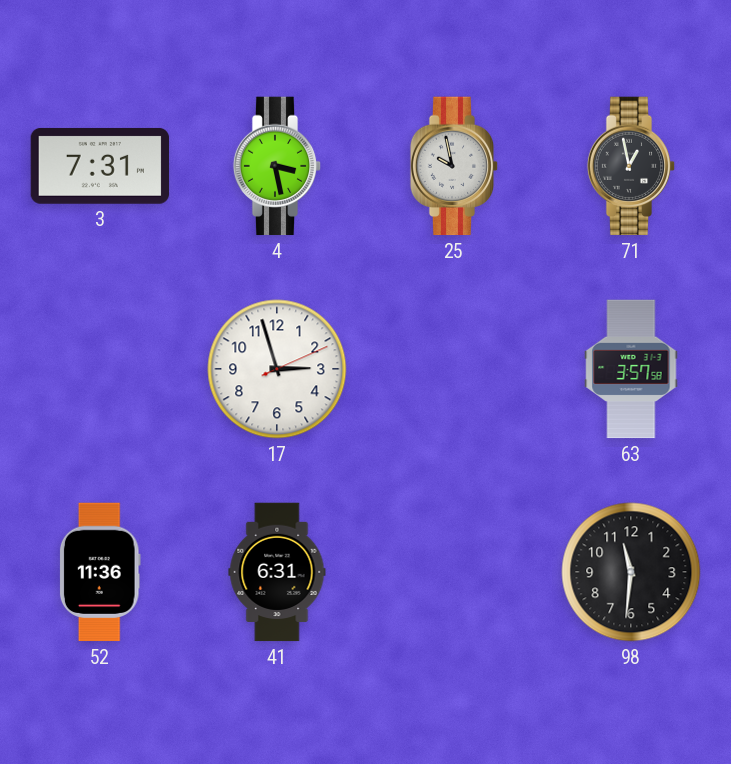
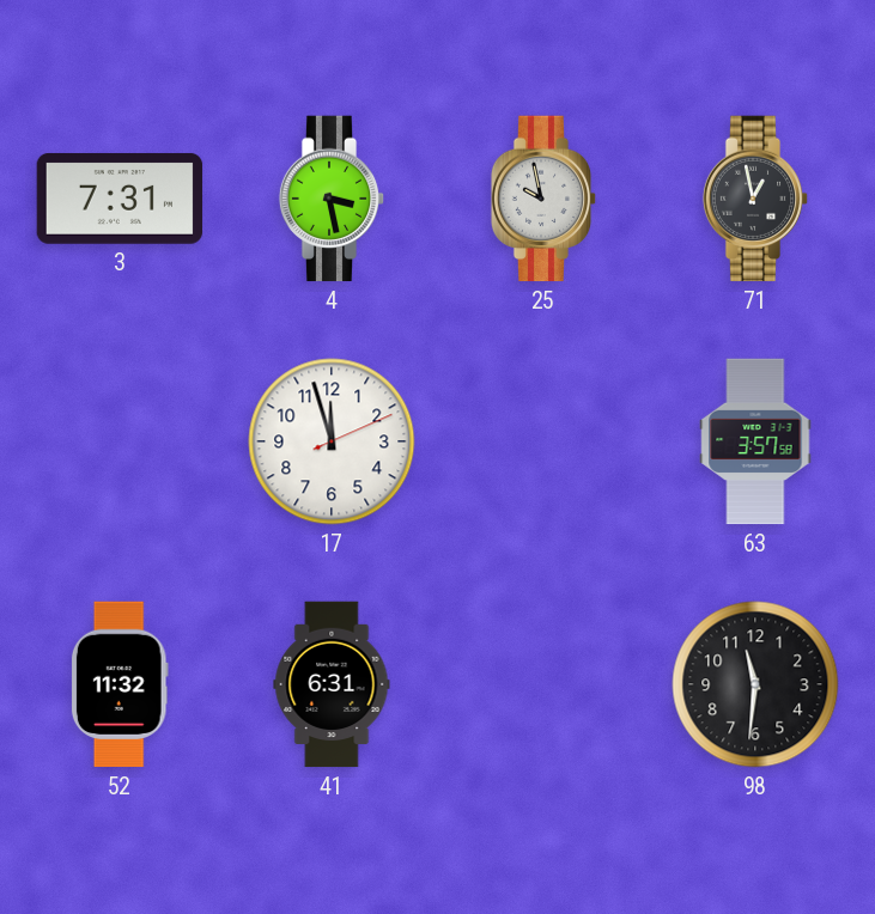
17: 2:57 -> 11:57 (332, 441)
52: 11:36 -> 11:32 (120, 684)
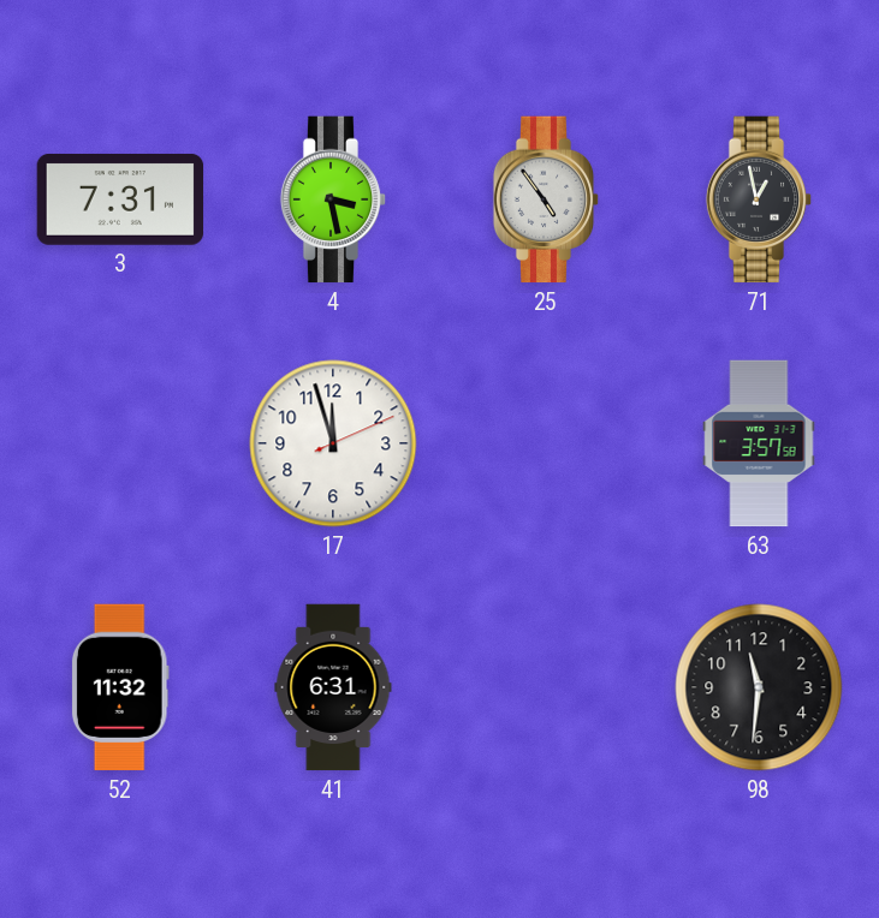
25: 9:58 -> 4:54 (546, 199)
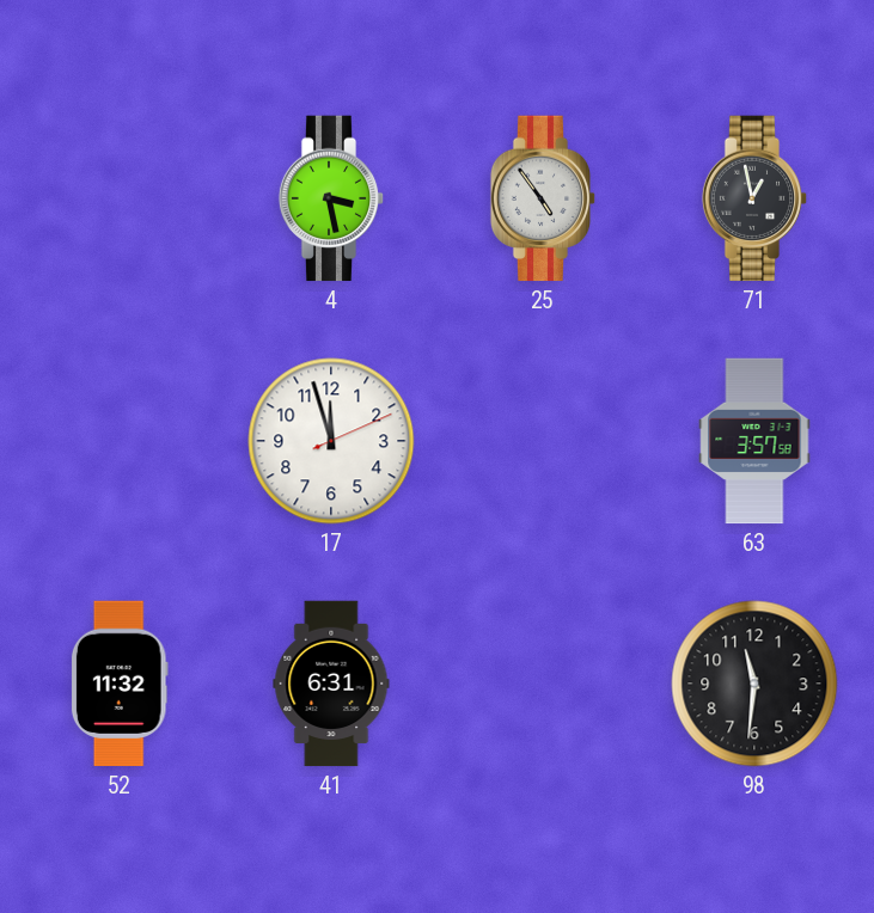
3: 7:31 -> none (120, 199)
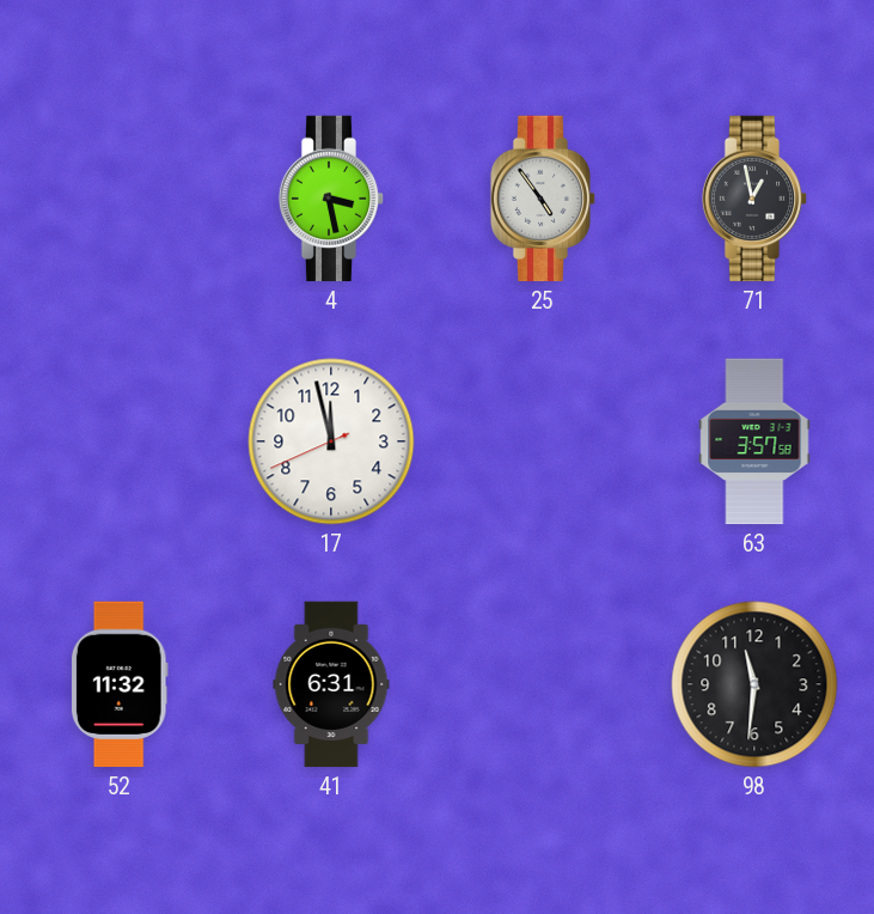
17: 11:57:11 -> 11:57:41 (331, 441)
